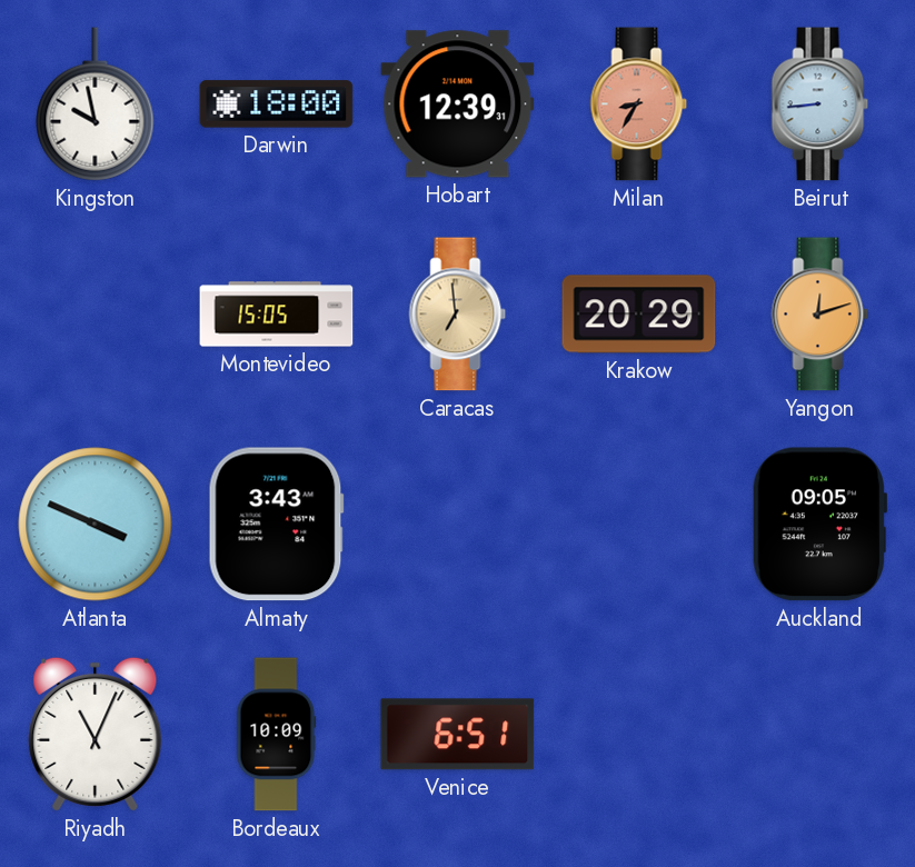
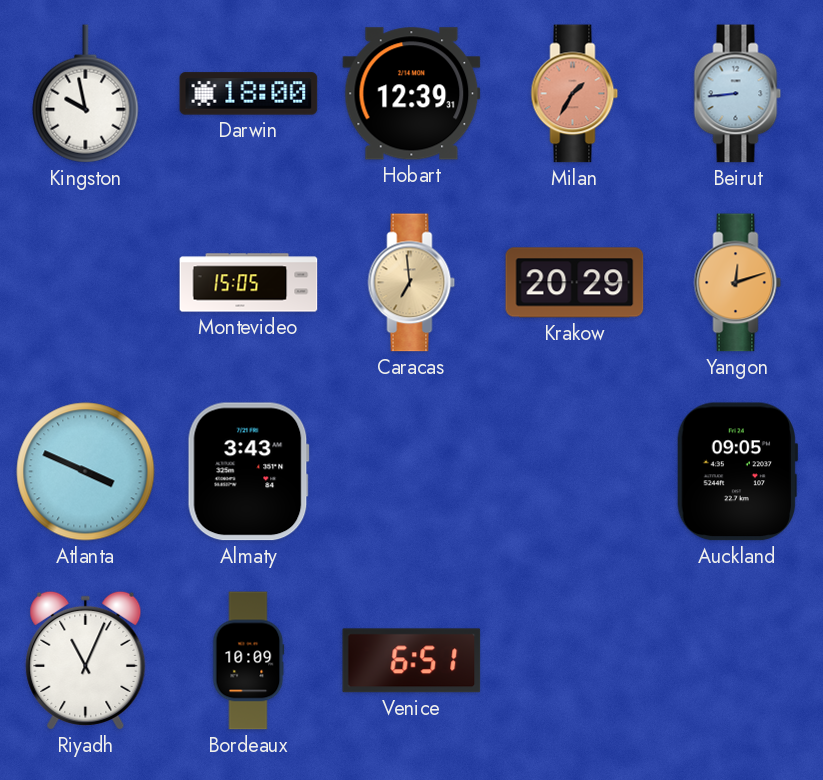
Milan: 8:35 -> 1:35 (575, 94)
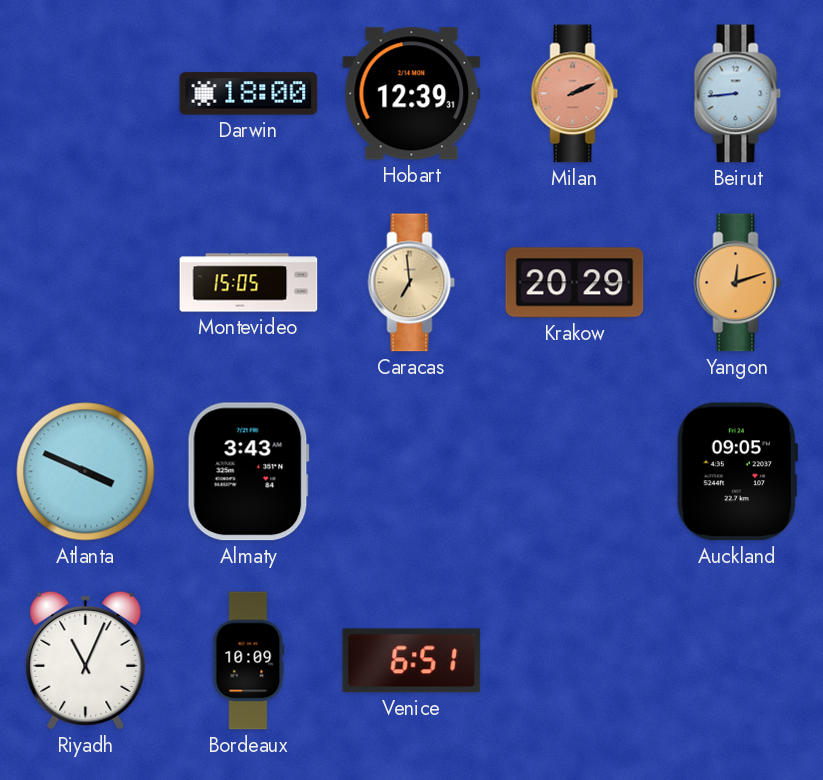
Kingston: 9:58 -> none (86, 94)
Milan: 1:35 -> 2:11 (575, 94)
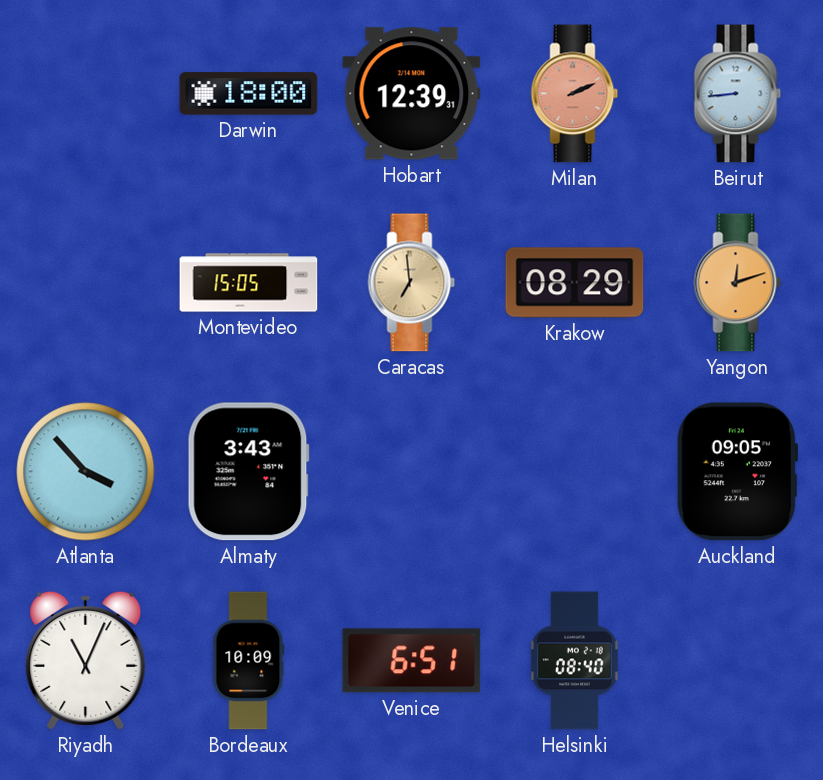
Krakow: 20:29 -> 08:29 (575, 283)
Atlanta: 3:49 -> 3:53 (86, 472)
Helsinki: none -> 08:40 (574, 661)
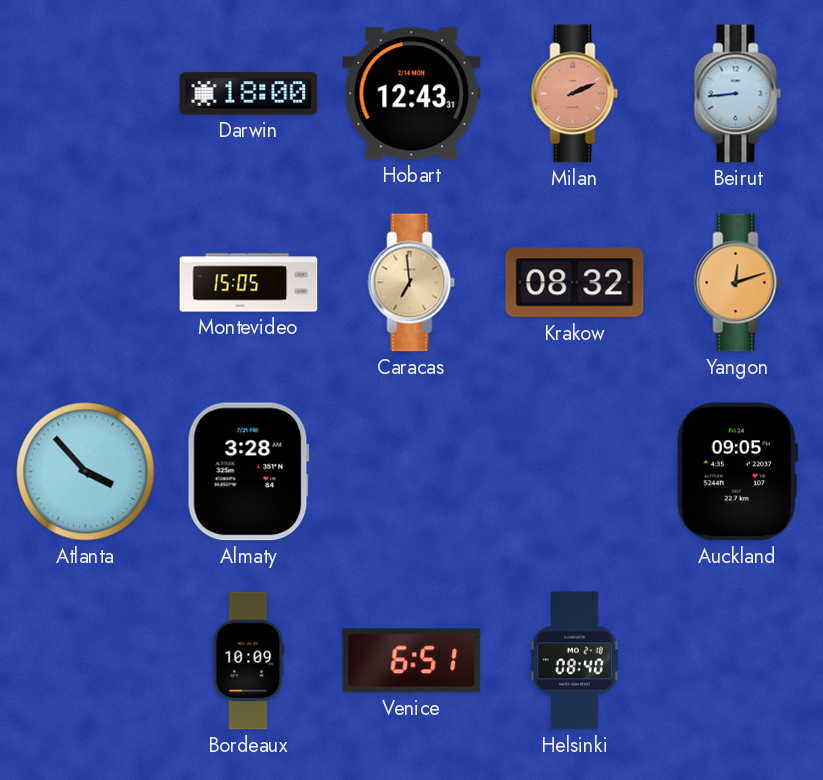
Hobart: 12:39 -> 12:43 (412, 94)
Krakow: 08:29 -> 08:32 (575, 283)
Almaty: 3:43 -> 3:28 (248, 472)
Riyadh: 11:04 -> none (86, 660)
